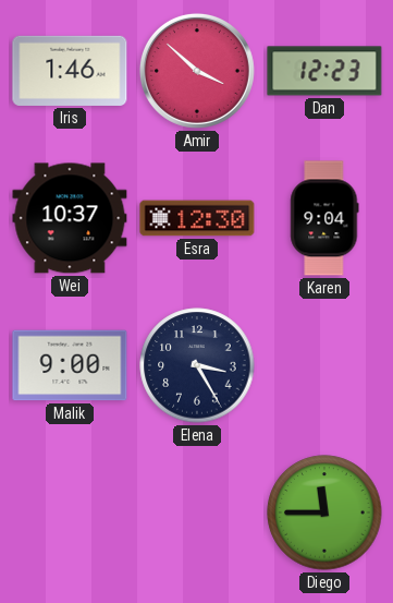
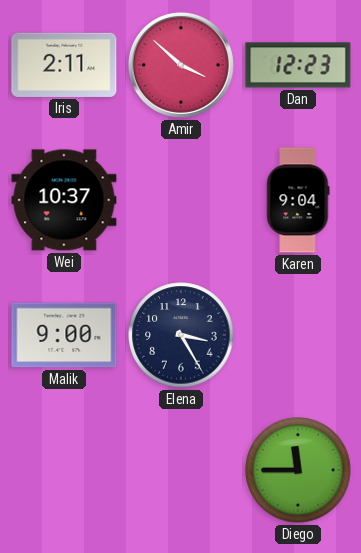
Iris: 1:46 -> 2:11 (64, 65)
Esra: 12:30 -> none (197, 218)
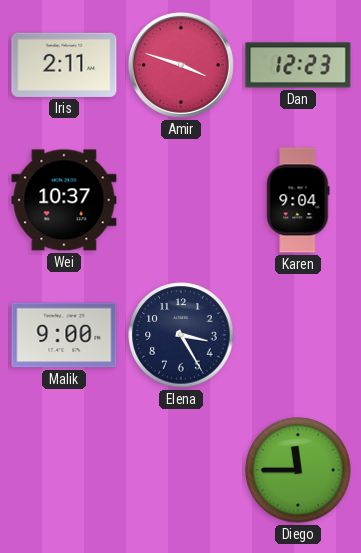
Amir: 3:52 -> 3:48 (181, 65)
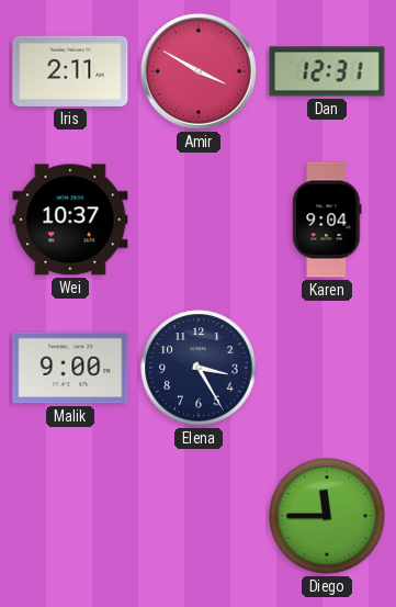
Amir: 3:48 -> 3:50 (199, 71)
Dan: 12:23 -> 12:31 (327, 71)
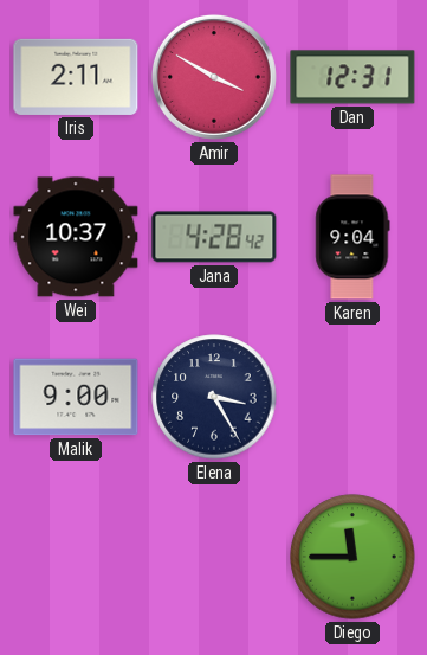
Jana: none -> 4:28 (214, 237)
